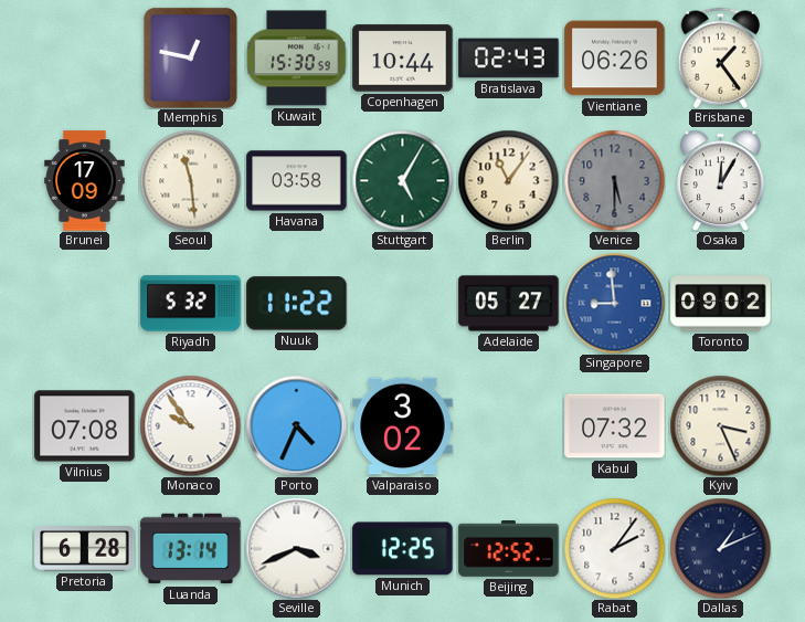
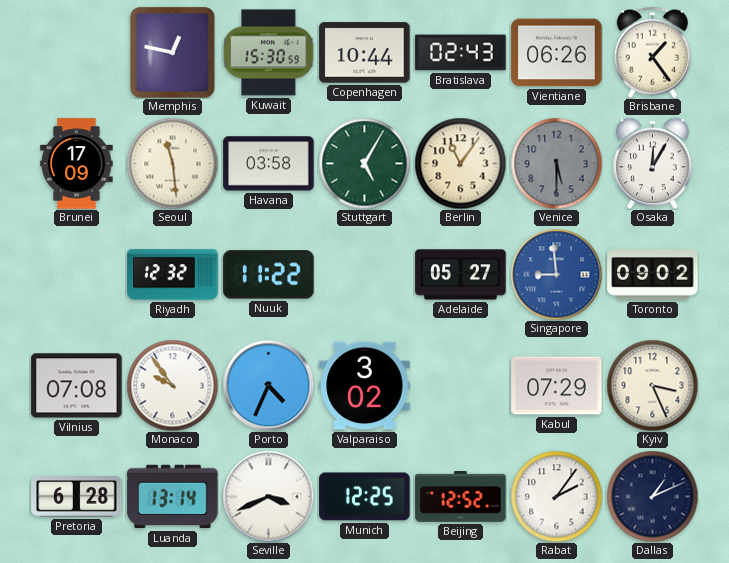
Riyadh: 5:32 -> 12:32 (173, 275)
Kabul: 07:32 -> 07:29 (557, 386)
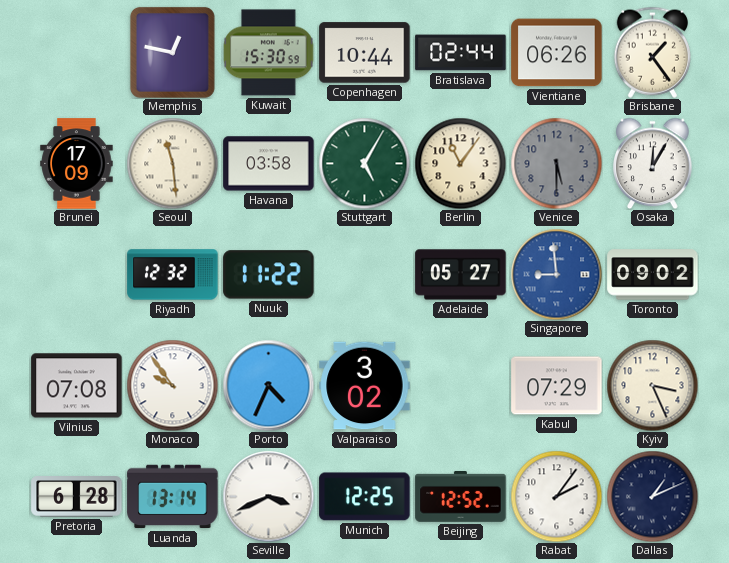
Bratislava: 02:43 -> 02:44 (461, 53)
